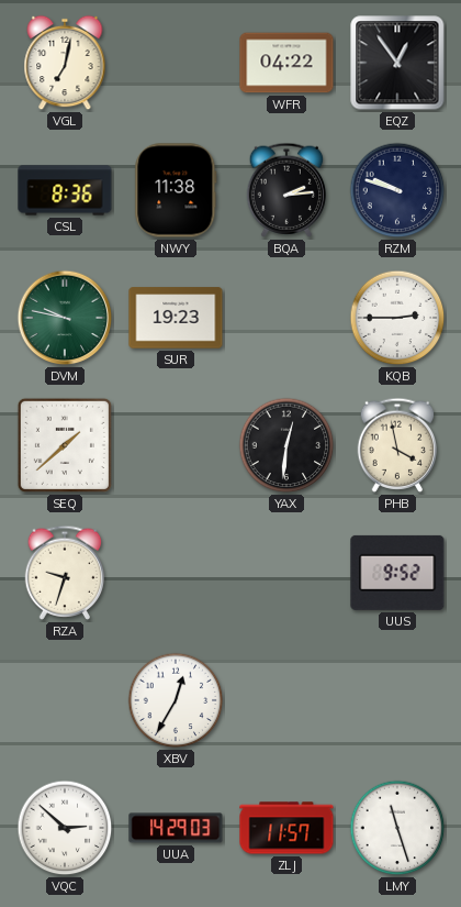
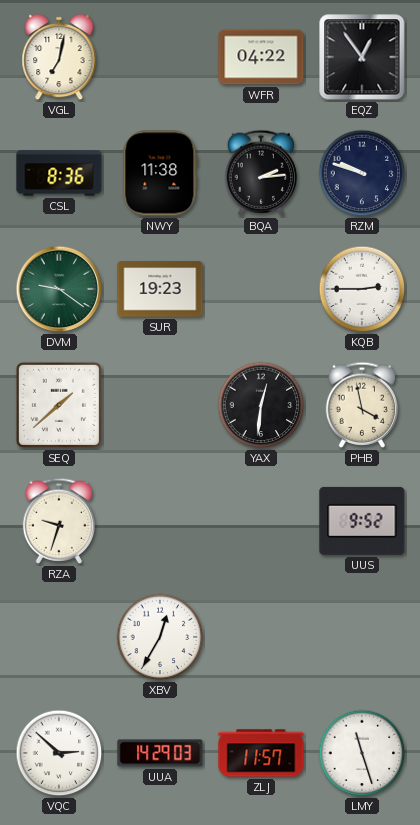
DVM: 9:47 -> 9:21 (59, 289)
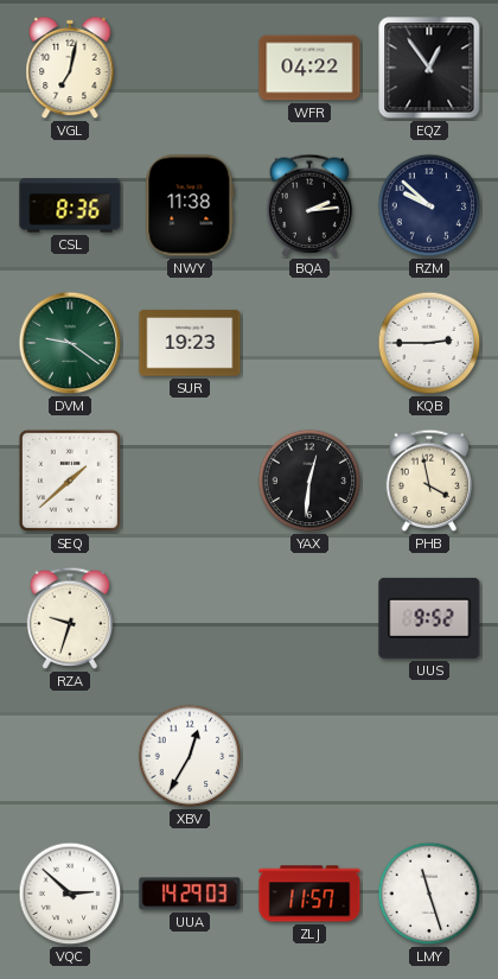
RZM: 9:48 -> 9:52 (429, 205)
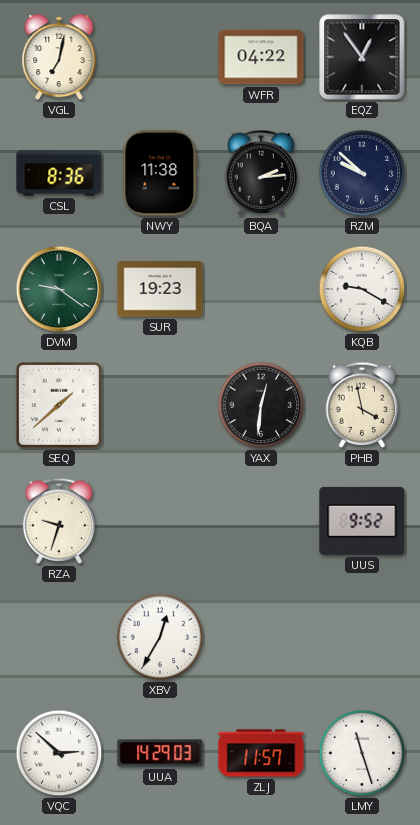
KQB: 2:45 -> 9:20 (362, 289)
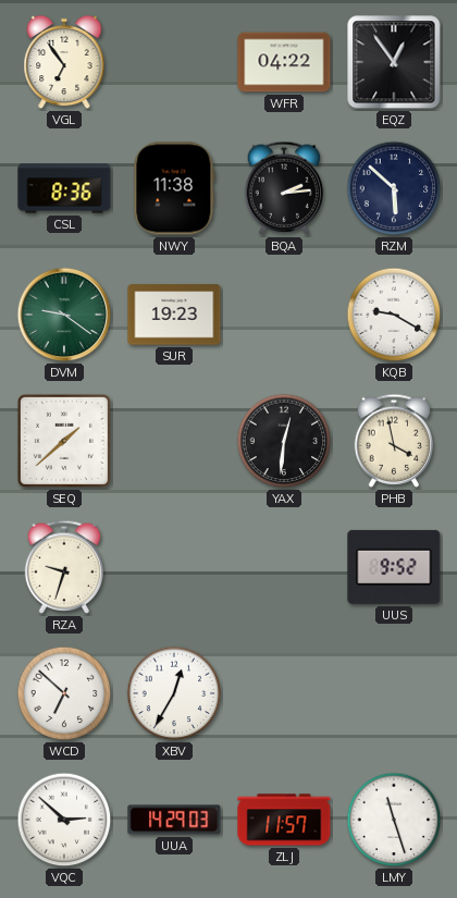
VGL: 7:02 -> 6:54 (64, 62)
RZM: 9:52 -> 5:52 (394, 188)
WCD: none -> 6:52 (64, 693)
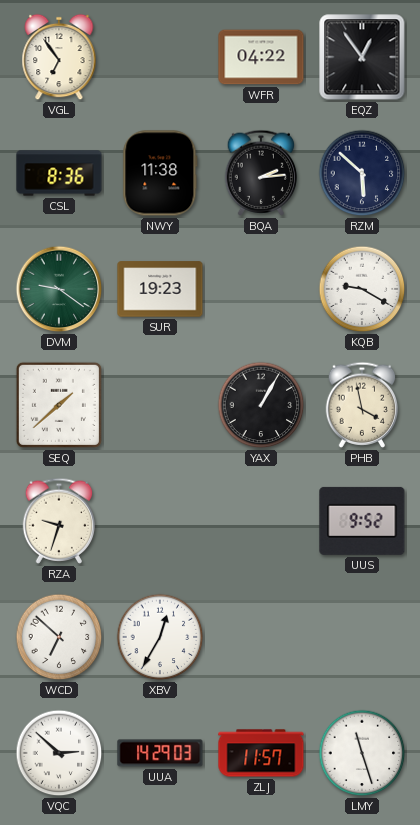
YAX: 12:31 -> 1:05 (261, 405)
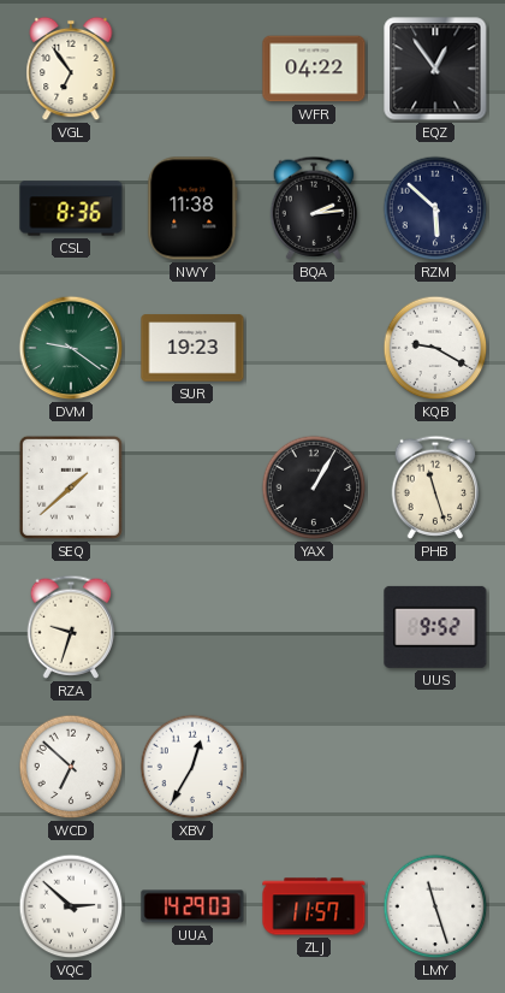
PHB: 3:58 -> 11:27 (435, 487)
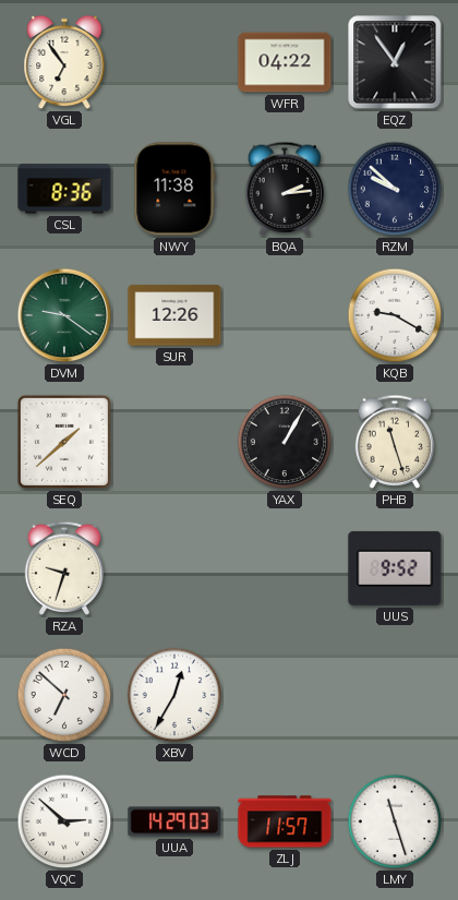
RZM: 5:52 -> 9:52 (395, 189)
SUR: 19:23 -> 12:26 (174, 315)
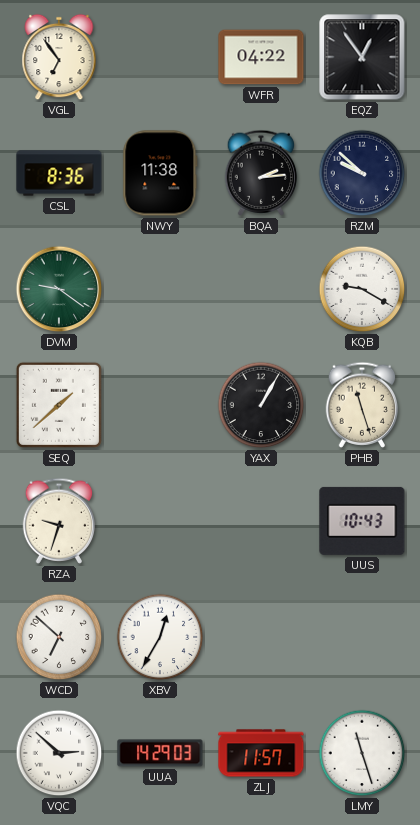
SUR: 12:26 -> none (174, 315)
UUS: 9:52 -> 10:43 (362, 521)
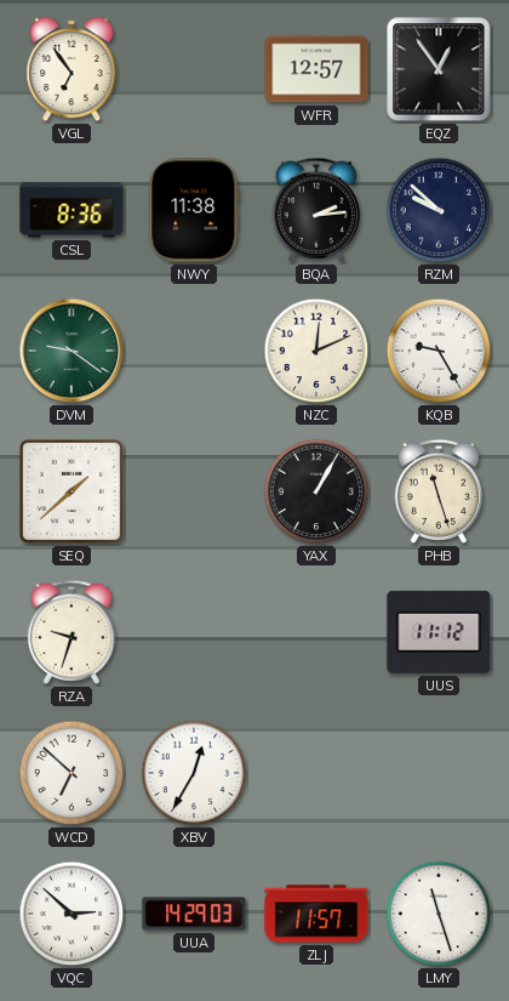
WFR: 04:22 -> 12:57 (316, 69)
NZC: none -> 12:11 (316, 351)
KQB: 9:20 -> 9:25 (439, 351)
UUS: 10:43 -> 11:12 (439, 632)
